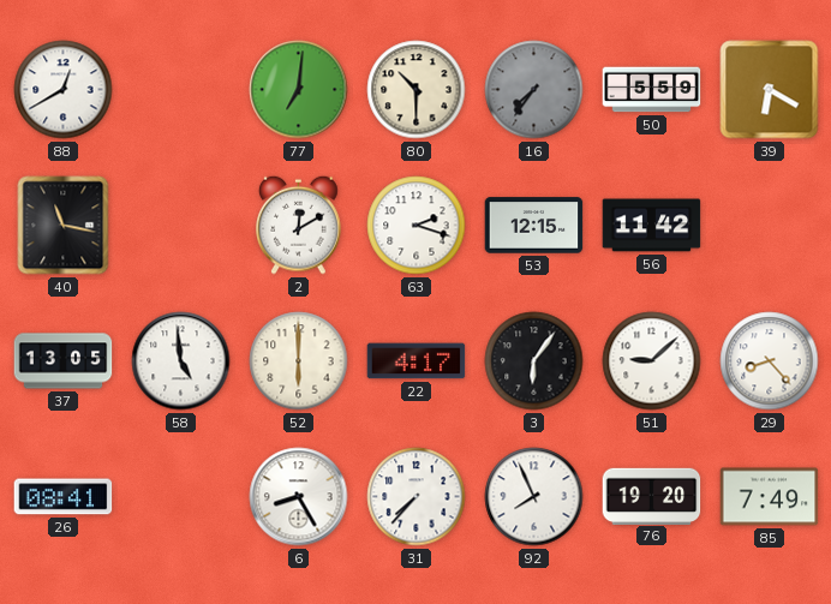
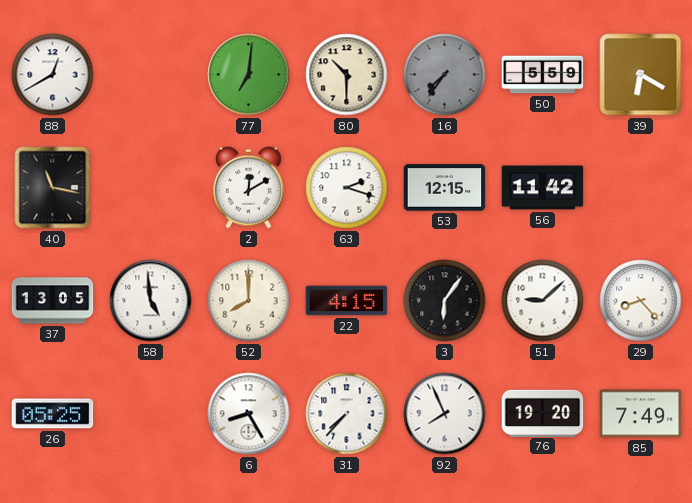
52: 6:00 -> 8:00 (249, 301)
22: 4:17 -> 4:15 (347, 301)
26: 08:41 -> 05:25 (53, 414)
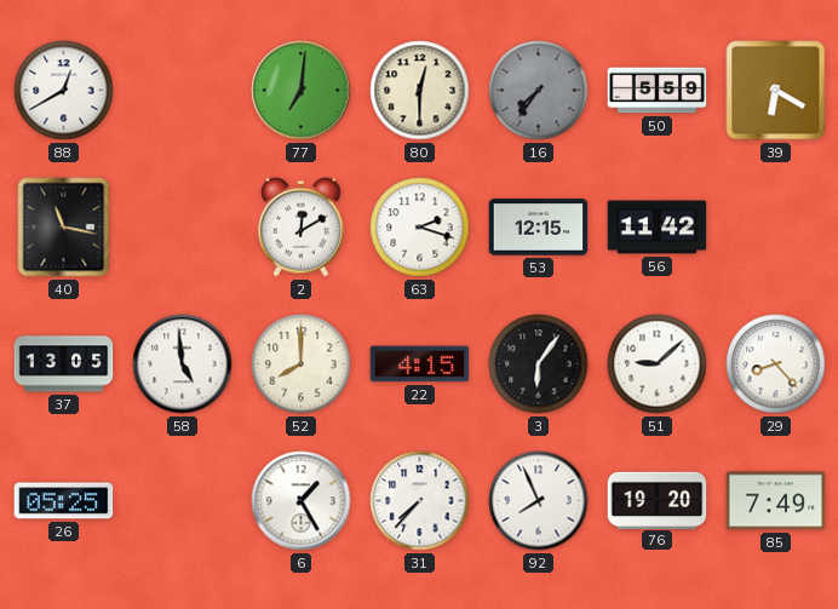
80: 10:30 -> 12:30 (420, 91)
6: 8:25 -> 1:25 (302, 501)
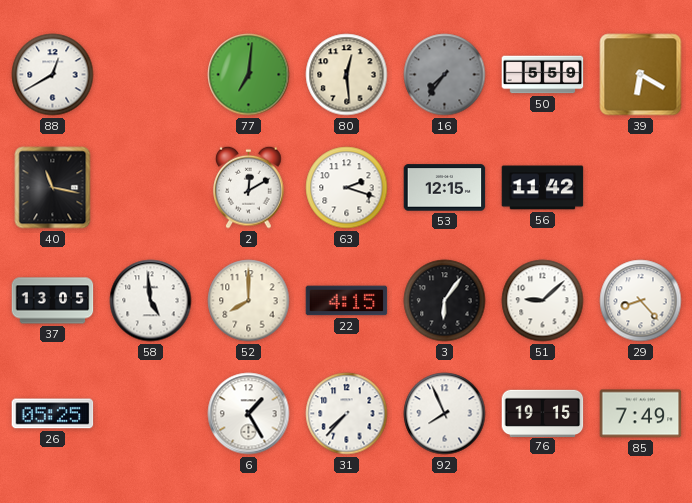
80: 12:30 -> 12:29 (347, 75)
76: 19:20 -> 19:15 (543, 413)
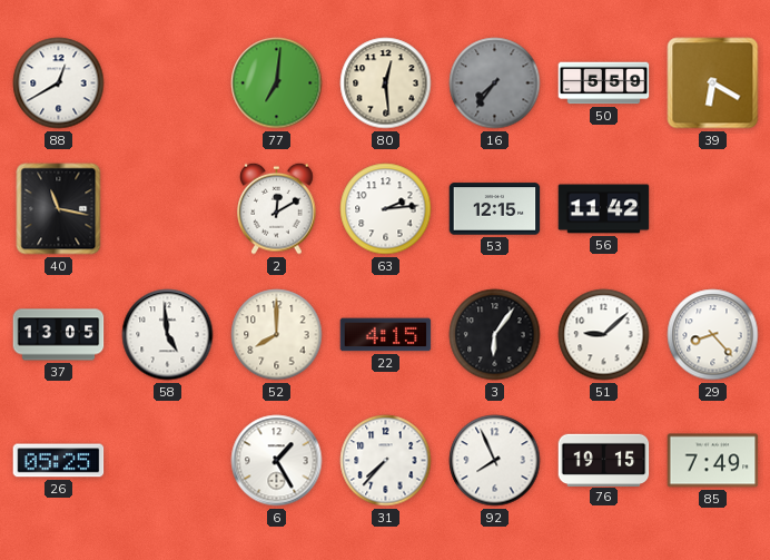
63: 2:18 -> 2:14 (386, 209)
